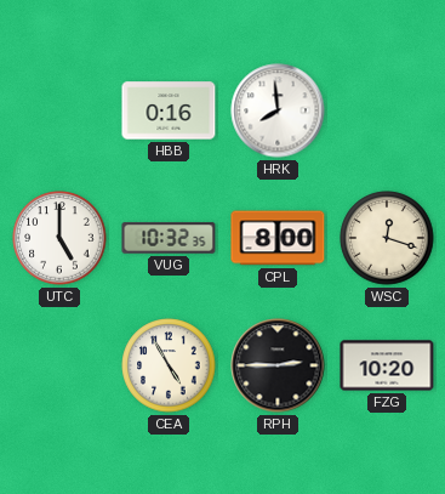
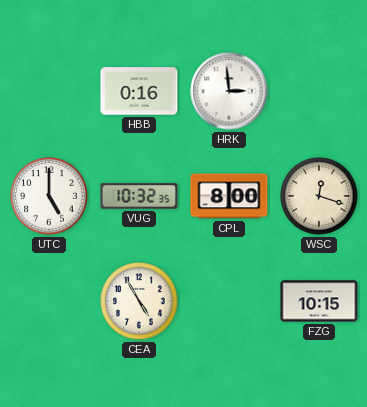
HRK: 7:59 -> 2:59 (229, 91)
RPH: 2:45 -> none (278, 365)
FZG: 10:20 -> 10:15 (319, 301)
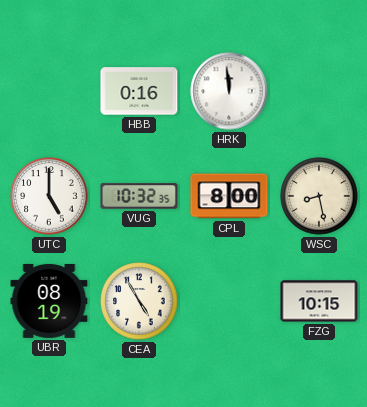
HRK: 2:59 -> 11:59 (229, 91)
WSC: 12:18 -> 8:28 (319, 196)
UBR: none -> 08:19 (49, 301)
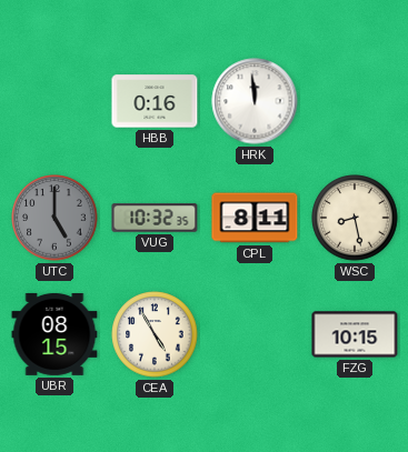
UTC dial: white -> grey (54, 218)
CPL: 8:00 -> 8:11 (255, 218)
UBR: 08:19 -> 08:15 (54, 334)
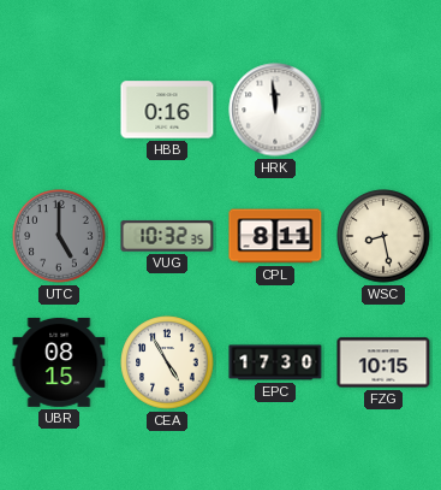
EPC: none -> 17:30 (275, 362)
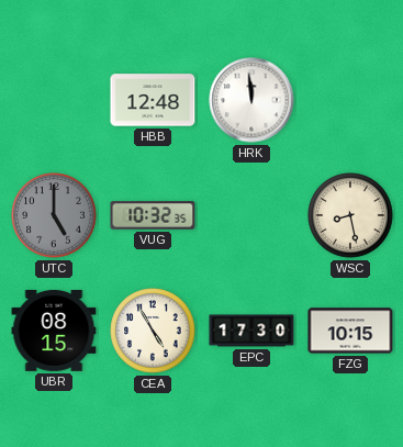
HBB: 0:16 -> 12:48 (153, 100)
CPL: 8:11 -> none (275, 236)
